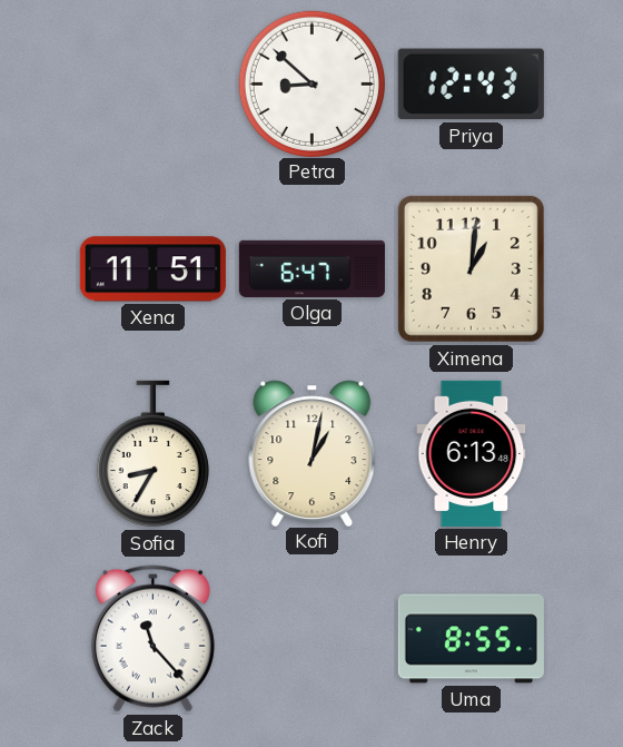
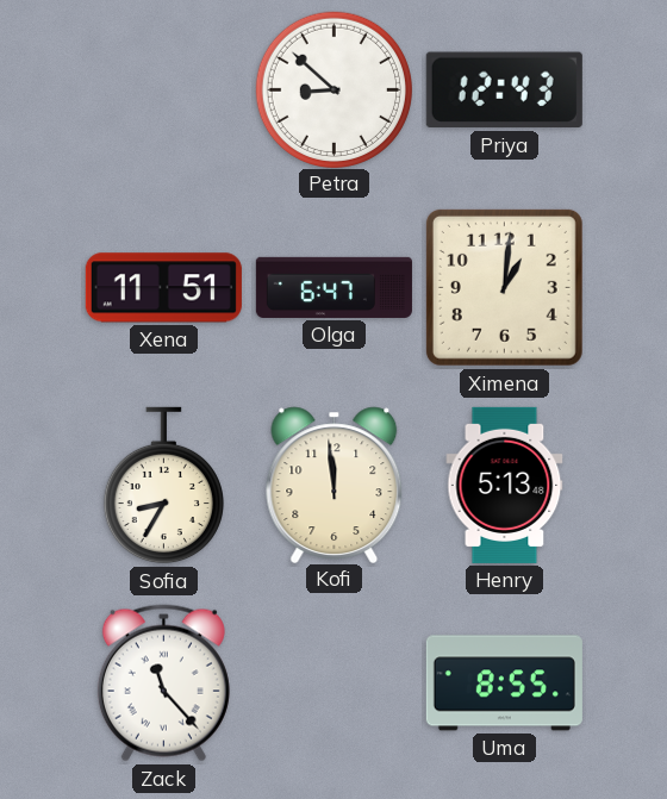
Kofi: 1:02 -> 11:59 (335, 485)
Henry: 6:13 -> 5:13 (505, 485)
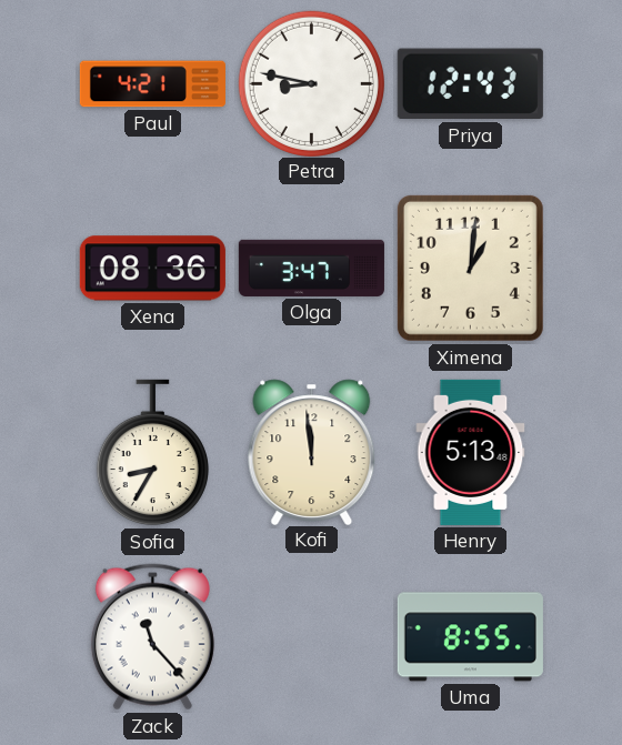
Paul: none -> 4:21 (152, 84)
Petra: 8:52 -> 8:47 (311, 83)
Xena: 11:51 -> 08:36 (152, 269)
Olga: 6:47 -> 3:47 (311, 268)
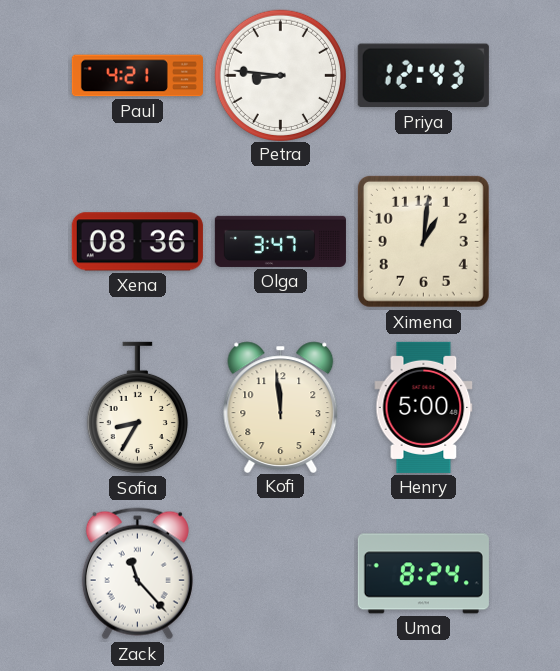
Petra: 8:47 -> 8:46 (280, 75)
Henry: 5:13 -> 5:00 (424, 407)
Uma: 8:55 -> 8:24 (423, 574)
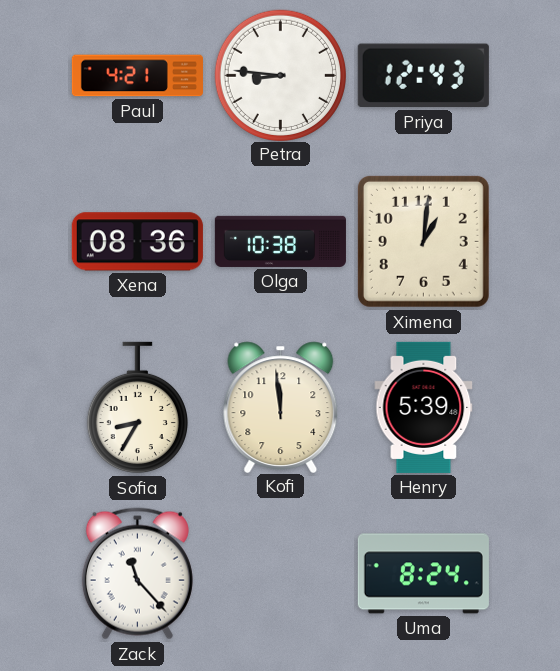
Olga: 3:47 -> 10:38 (280, 241)
Henry: 5:00 -> 5:39 (424, 407)
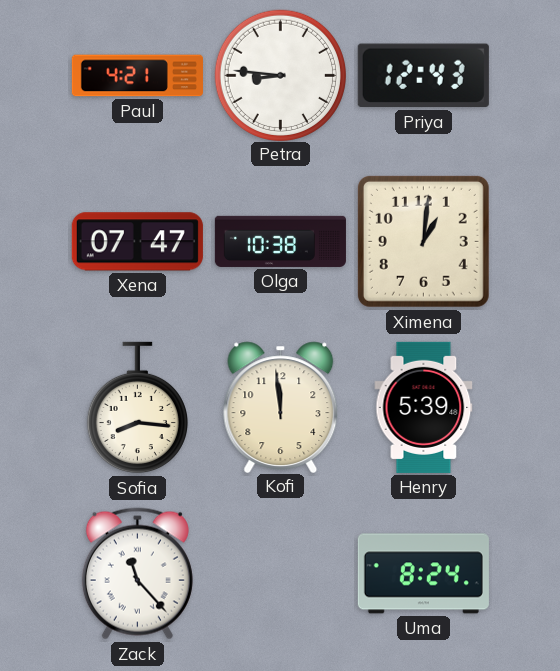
Xena: 08:36 -> 07:47 (137, 242)
Sofia: 8:35 -> 8:16 (137, 408)
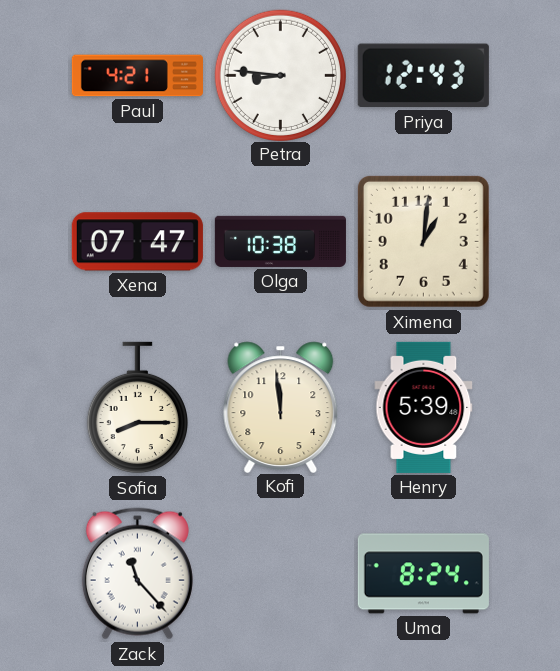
Sofia: 8:16 -> 8:15 (137, 408)
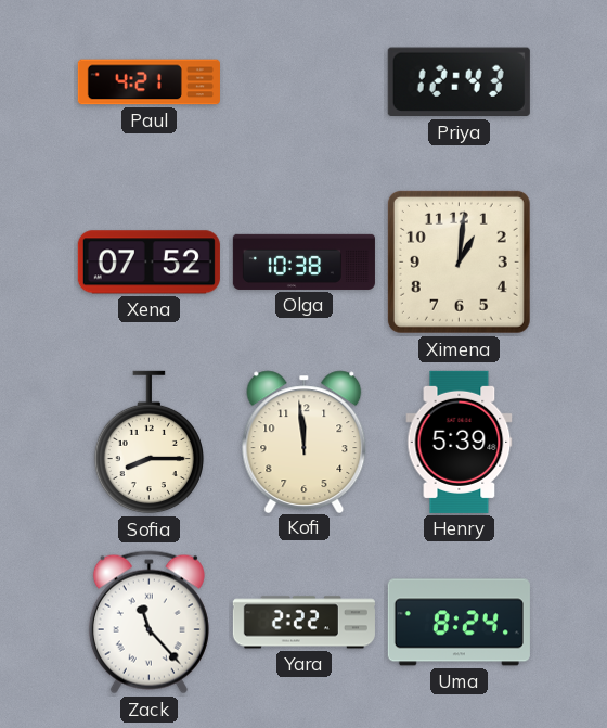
Petra: 8:46 -> none (280, 75)
Xena: 07:47 -> 07:52 (148, 263)
Yara: none -> 2:22 (303, 623)
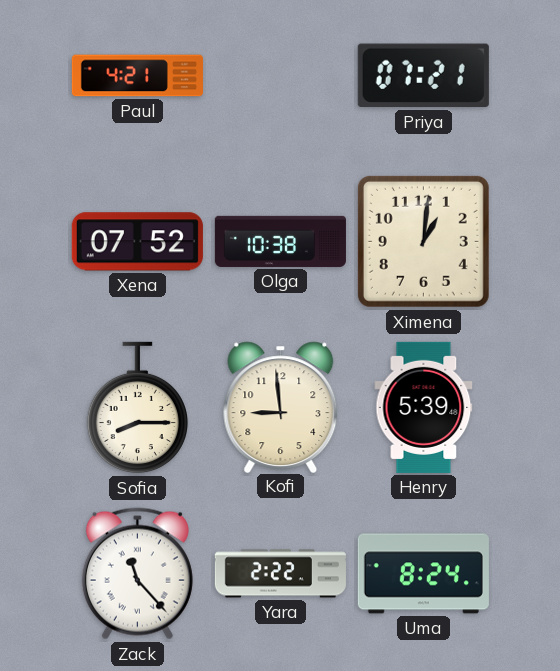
Priya: 12:43 -> 07:21 (423, 76)
Kofi: 11:59 -> 8:59 (281, 407)
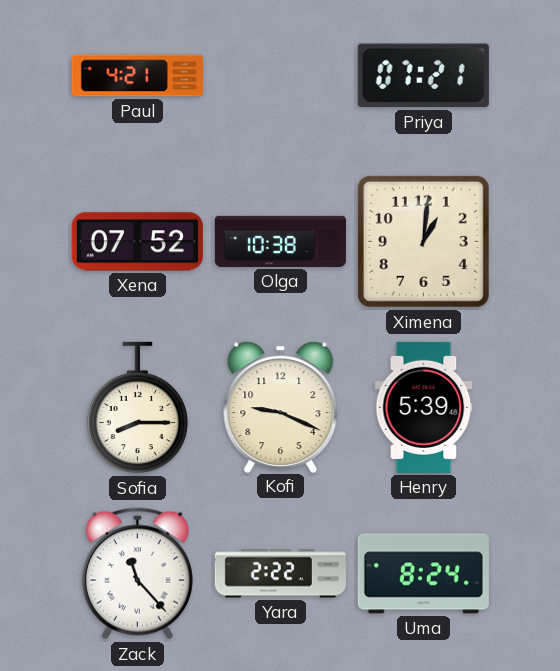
Kofi: 8:59 -> 9:19 (281, 407)
